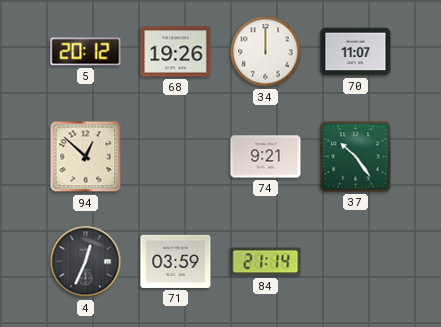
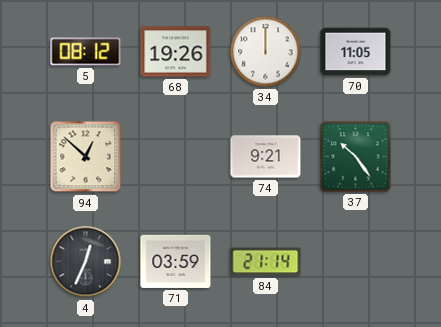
5: 20:12 -> 08:12 (86, 52)
70: 11:07 -> 11:05 (356, 52)
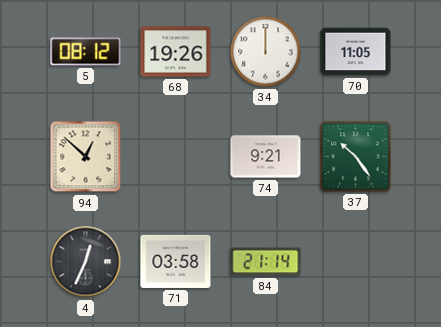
71: 03:59 -> 03:58 (176, 261)
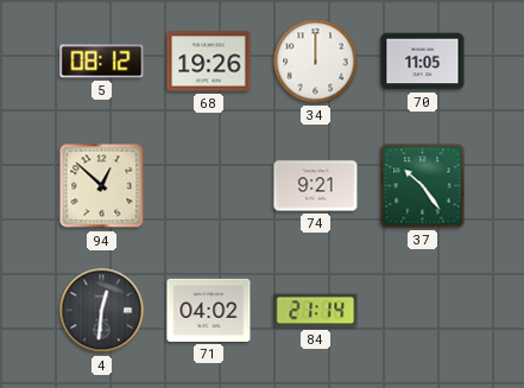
4: 12:34 -> 12:31 (102, 311)
71: 03:58 -> 04:02 (209, 310)
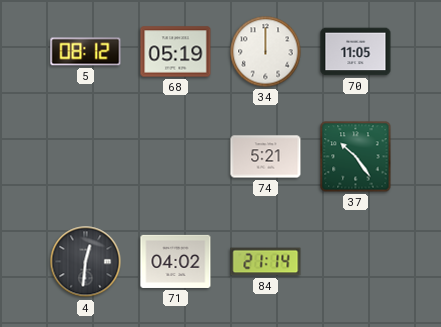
68: 19:26 -> 05:19 (176, 52)
94: 12:52 -> none (102, 186)
74: 9:21 -> 5:21 (266, 157)
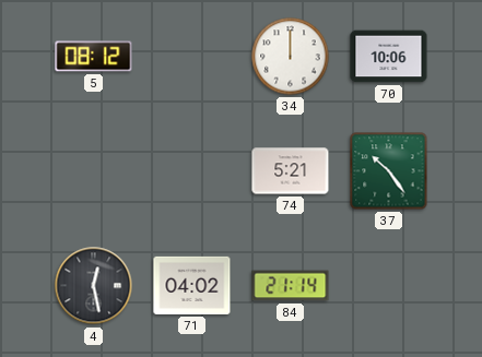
68: 05:19 -> none (176, 52)
70: 11:05 -> 10:06 (389, 57)
4: 12:31 -> 12:28 (94, 286)
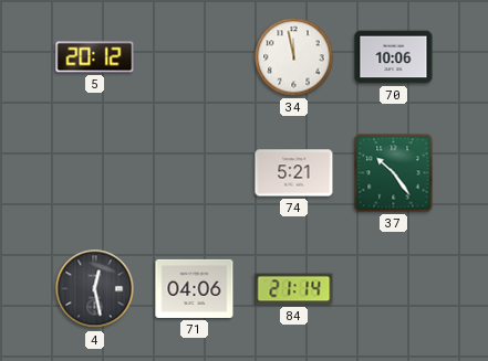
5: 08:12 -> 20:12 (95, 57)
34: 12:00 -> 11:58 (294, 57)
71: 04:02 -> 04:06 (195, 288)
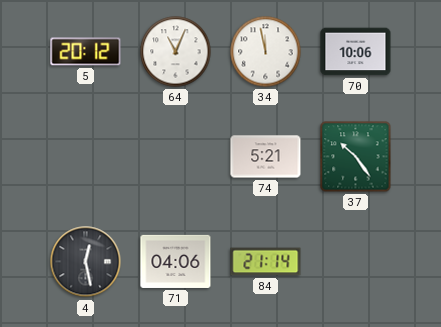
64: none -> 11:04 (176, 52)
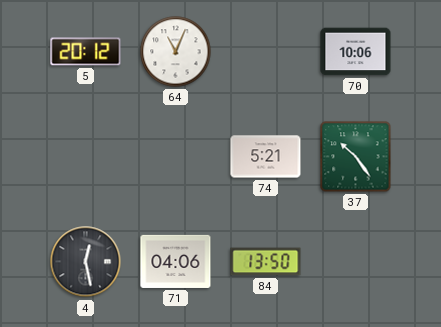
34: 11:58 -> none (266, 52)
84: 21:14 -> 13:50 (266, 262)
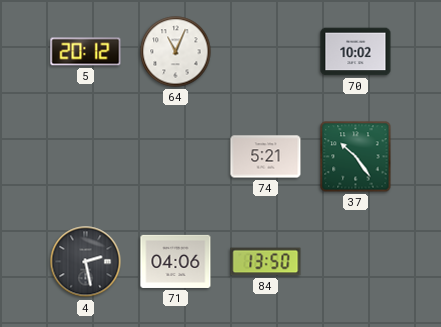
70: 10:06 -> 10:02 (356, 52)
4: 12:28 -> 2:28 (86, 262)
